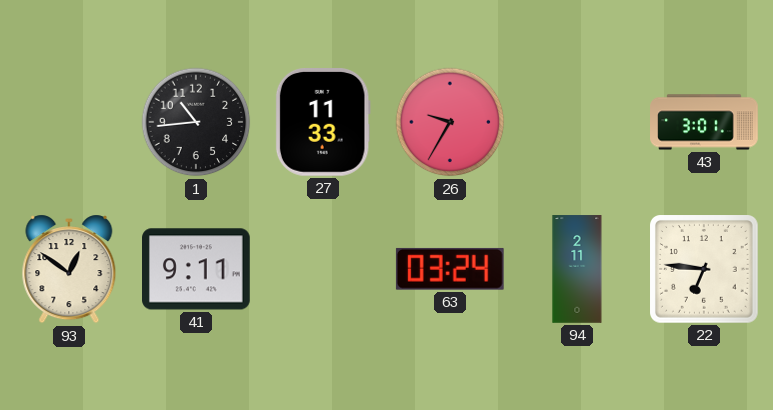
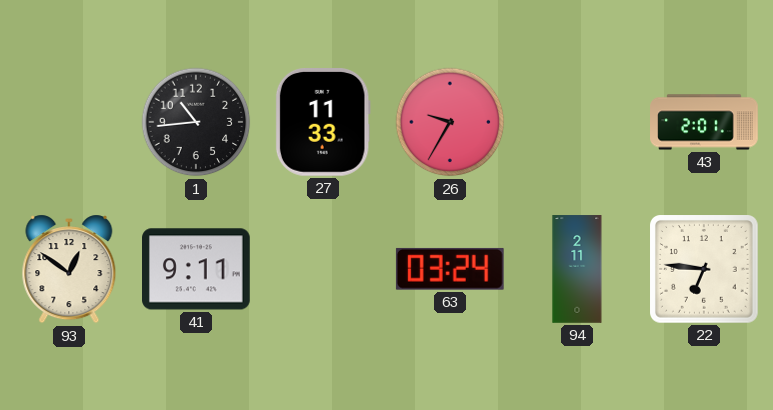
43: 3:01 -> 2:01 (704, 122)
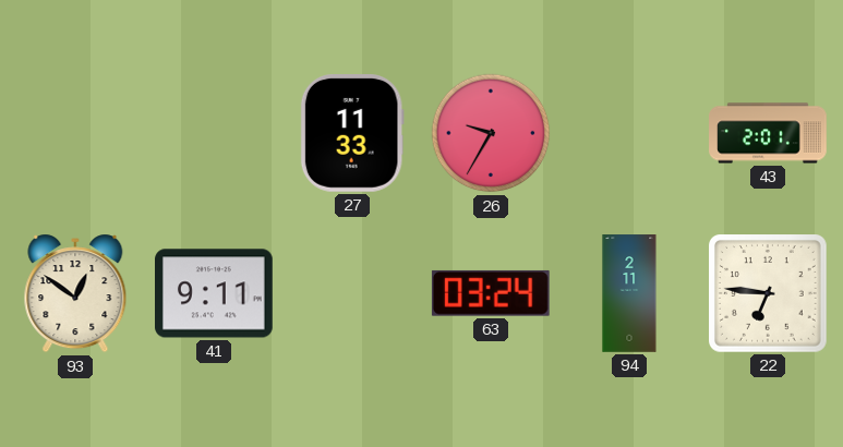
1: 10:44 -> none (196, 122)
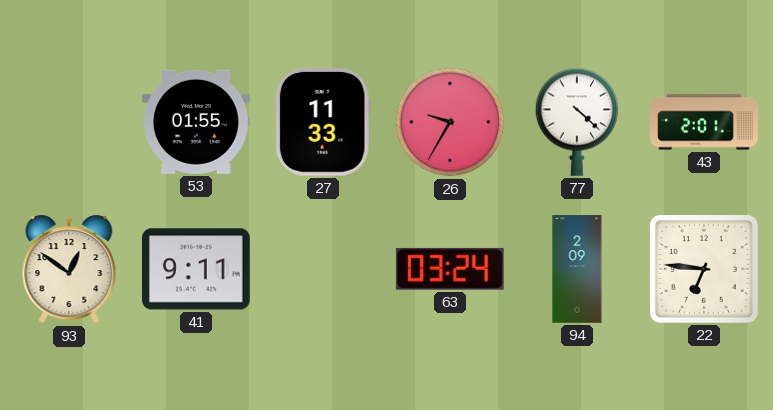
53: none -> 01:55 (197, 122)
77: none -> 4:22 (577, 122)
94: 2:11 -> 2:09 (577, 269)
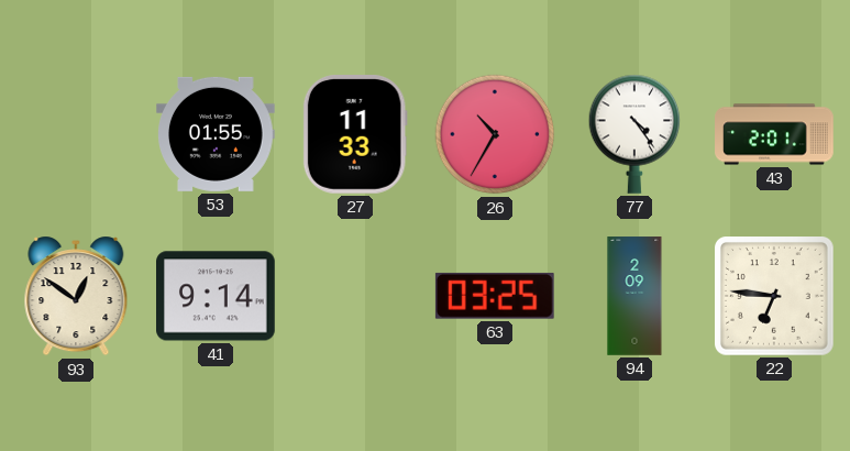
26: 9:35 -> 10:35 (495, 134)
77: 4:22 -> 4:24 (634, 134)
41: 9:11 -> 9:14 (217, 296)
63: 03:24 -> 03:25 (495, 296)
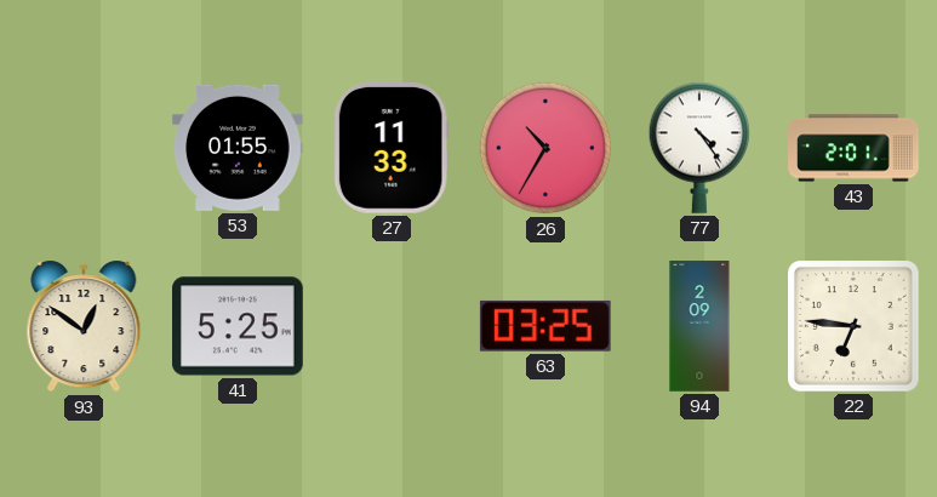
41: 9:14 -> 5:25 (239, 326)
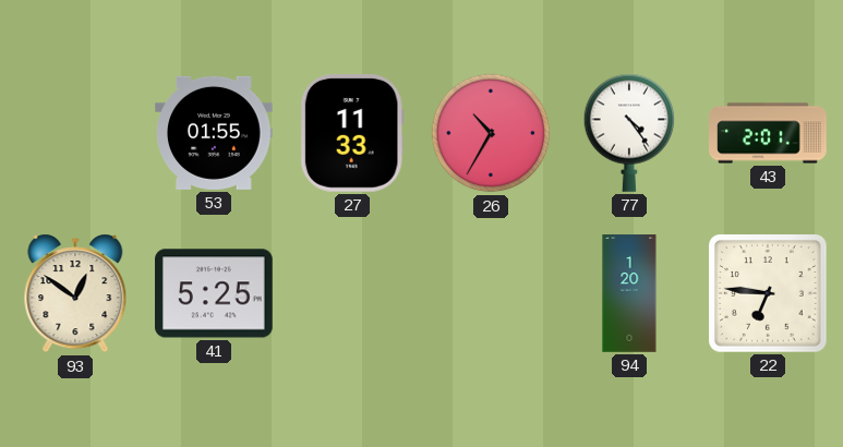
63: 03:25 -> none (545, 326)
94: 2:09 -> 1:20 (629, 293)
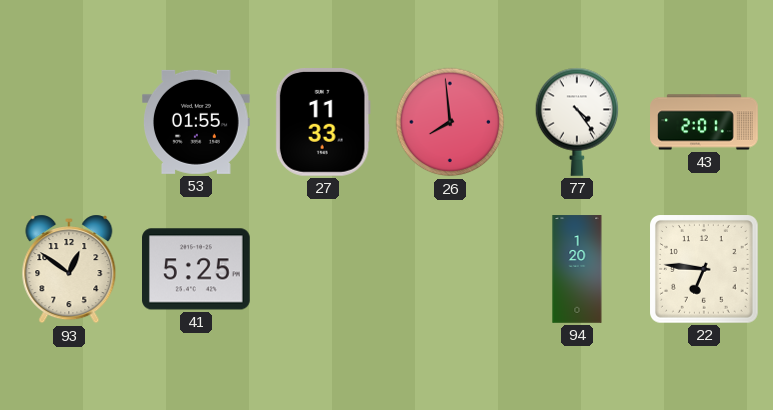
26: 10:35 -> 7:59 (450, 122)
